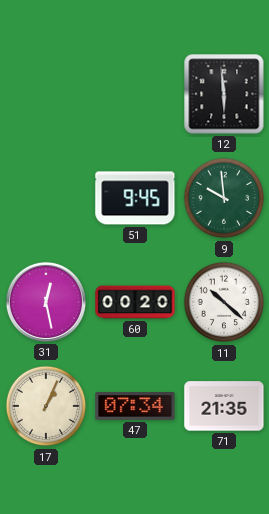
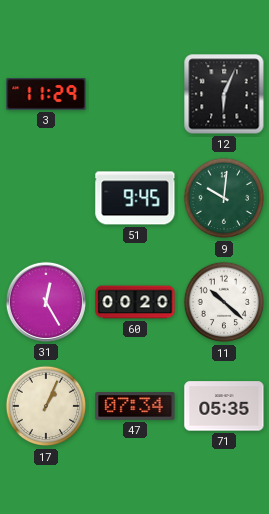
3: none -> 11:29 (46, 94)
12: 5:59 -> 6:04 (224, 94)
9: 9:59 -> 10:01 (224, 198)
31: 12:28 -> 12:25 (46, 302)
71: 21:35 -> 05:35 (224, 406)
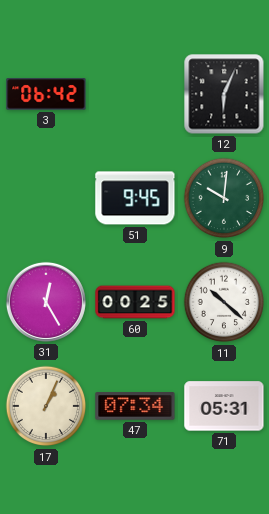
3: 11:29 -> 06:42 (46, 94)
60: 00:20 -> 00:25 (135, 302)
71: 05:35 -> 05:31 (224, 406)
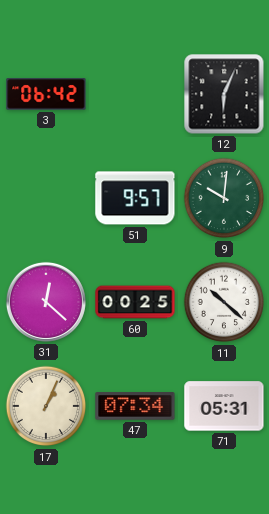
51: 9:45 -> 9:57 (135, 198)
31: 12:25 -> 12:22 (46, 302)
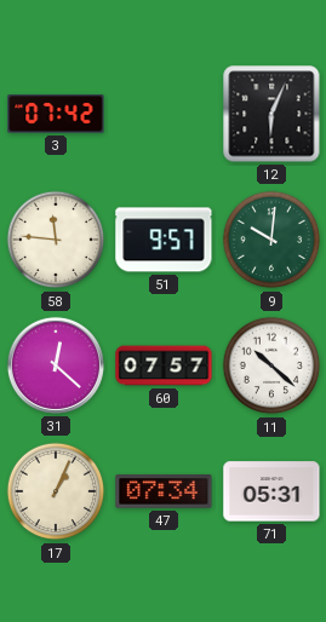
3: 06:42 -> 07:42 (56, 114)
58: none -> 11:46 (56, 240)
60: 00:25 -> 07:57 (164, 365)
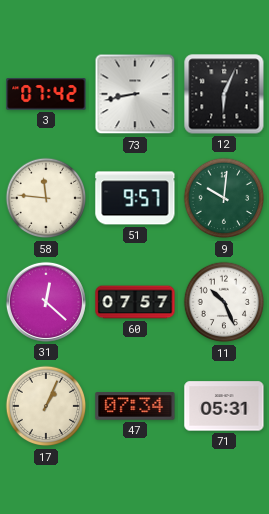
73: none -> 8:43 (135, 94)
11: 10:22 -> 10:26 (224, 302)
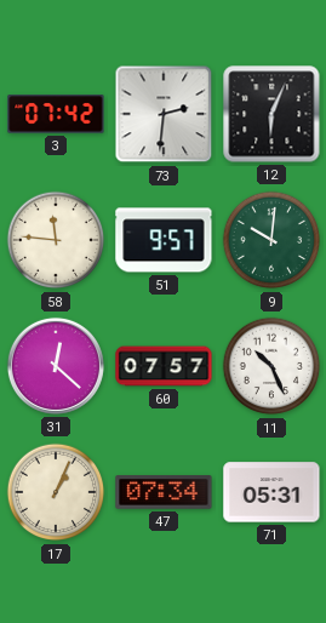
73: 8:43 -> 2:31 (164, 114)
